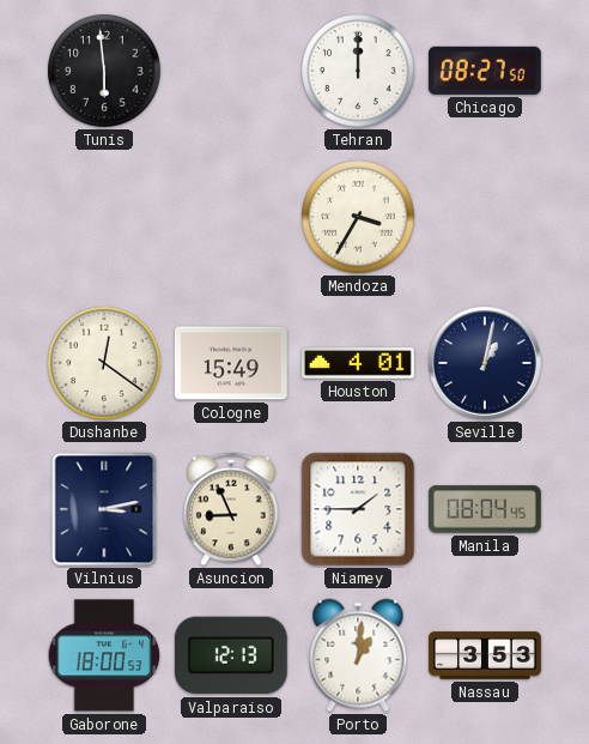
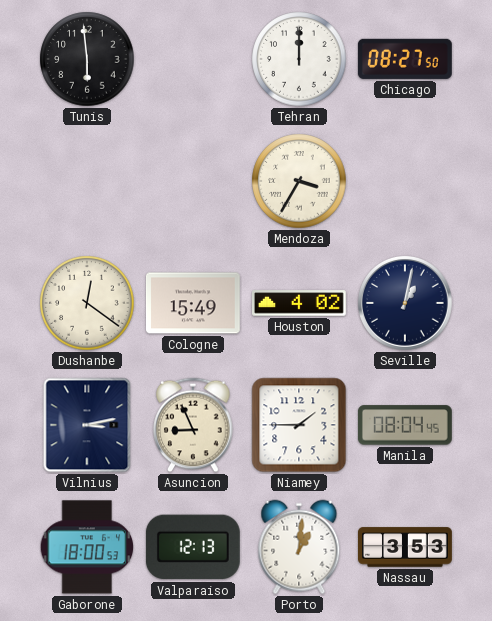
Houston: 4:01 -> 4:02 (300, 303)
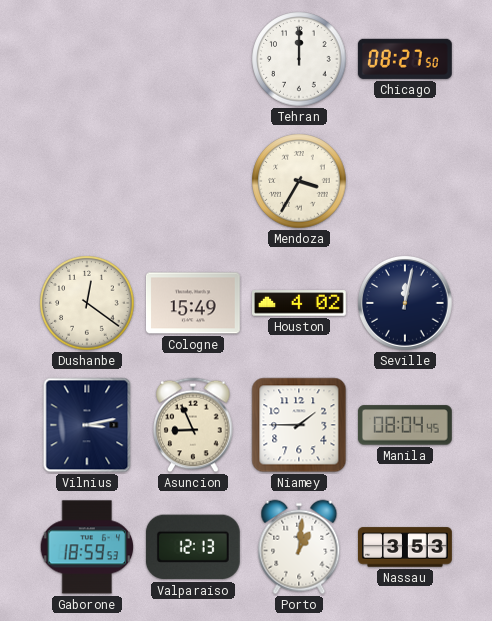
Tunis: 5:59 -> none (87, 59)
Seville: 1:02 -> 12:02 (406, 304)
Gaborone: 18:00 -> 18:59 (87, 547)
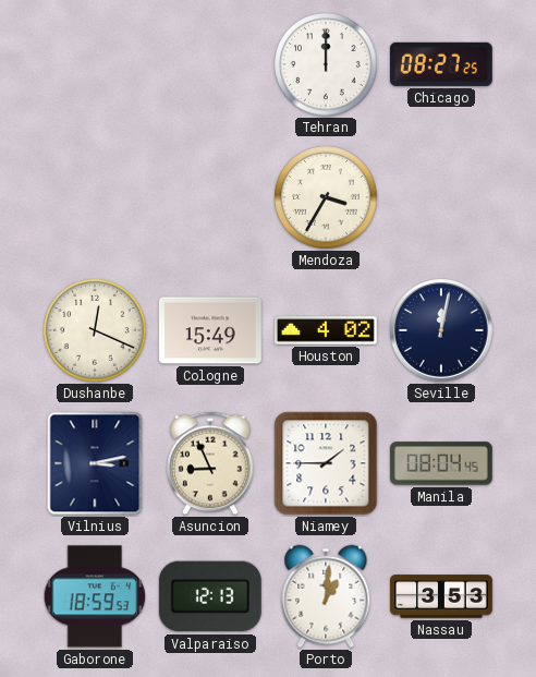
Chicago: 08:27:50 -> 08:27:25 (441, 64)
Dushanbe: 12:21 -> 12:19 (95, 330)
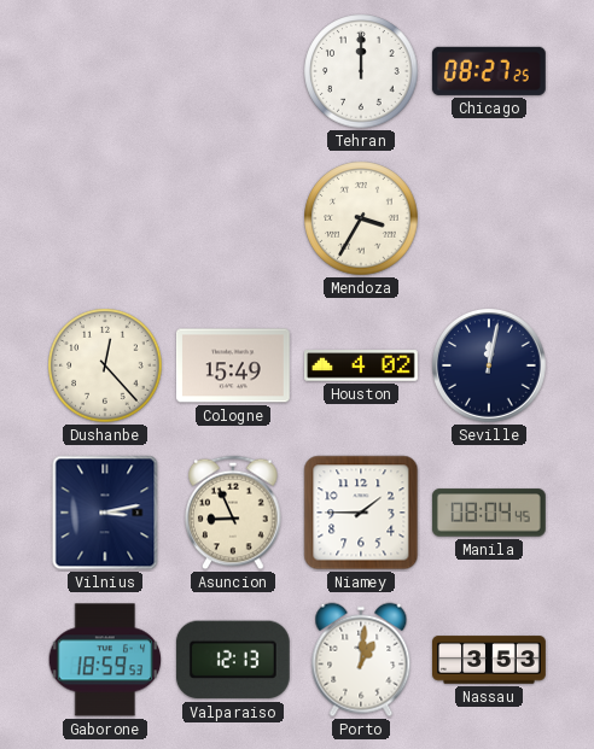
Dushanbe: 12:19 -> 12:23 (105, 365)
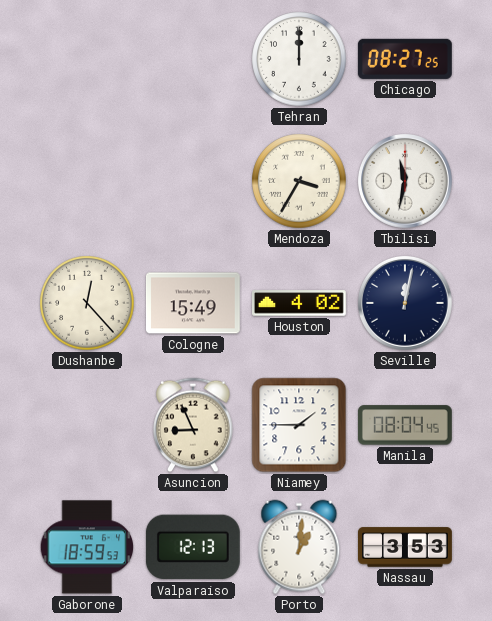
Tbilisi: none -> 11:32 (406, 182)
Vilnius: 3:13 -> none (105, 513)
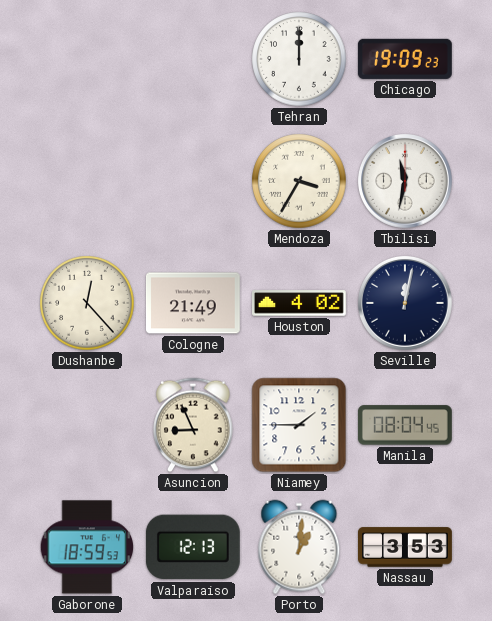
Chicago: 08:27 -> 19:09 (405, 59)
Cologne: 15:49 -> 21:49 (193, 303)
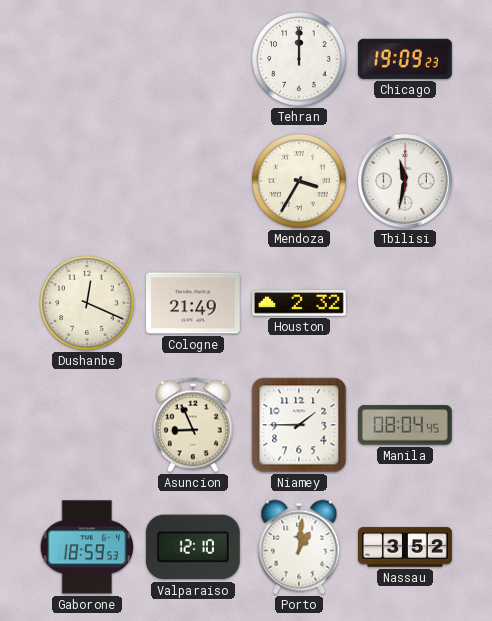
Dushanbe: 12:23 -> 12:19 (87, 303)
Houston: 4:02 -> 2:32 (300, 303)
Seville: 12:02 -> none (406, 304)
Valparaiso: 12:13 -> 12:10 (193, 547)
Nassau: 3:53 -> 3:52 (406, 547)
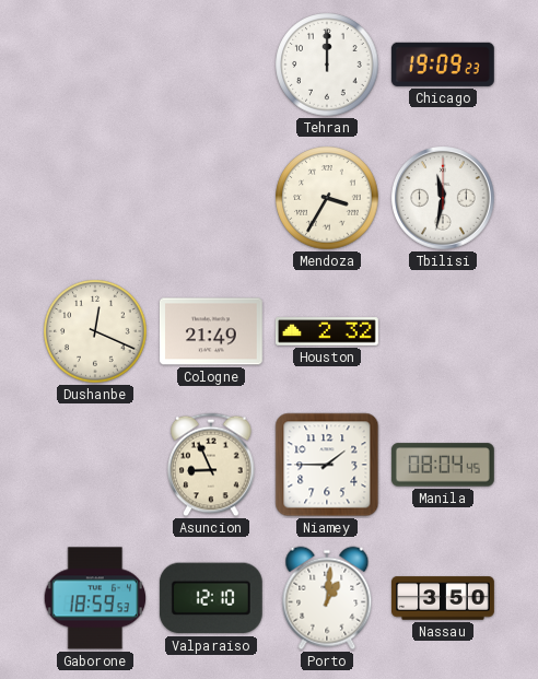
Nassau: 3:52 -> 3:50 (444, 598)
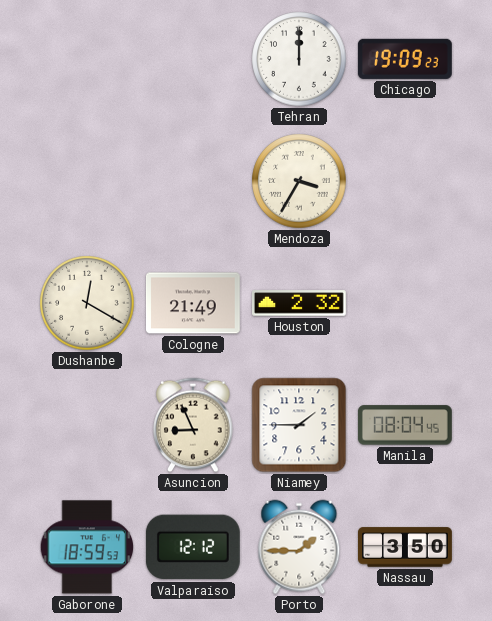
Tbilisi: 11:32 -> none (444, 199)
Dushanbe: 12:19 -> 12:20 (87, 303)
Valparaiso: 12:10 -> 12:12 (193, 547)
Porto: 1:01 -> 1:45 (299, 547)
